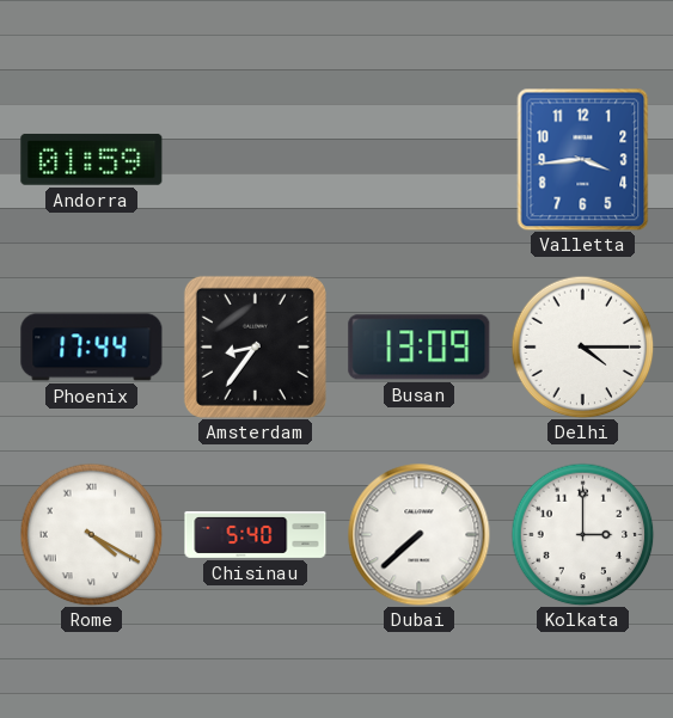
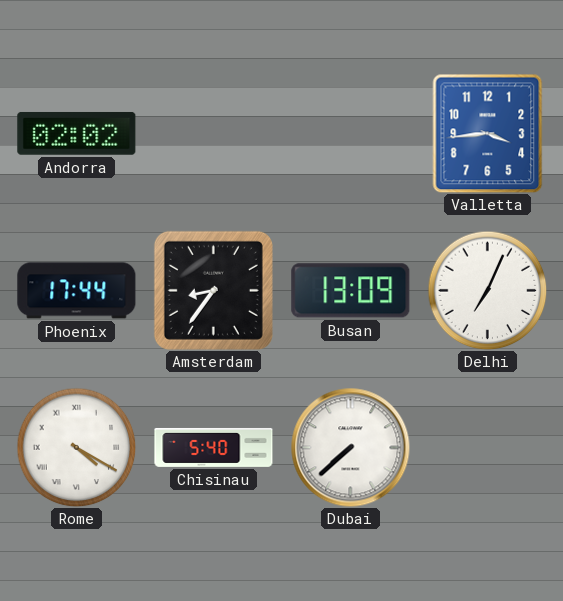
Andorra: 01:59 -> 02:02 (77, 133)
Delhi: 4:15 -> 7:04 (487, 290)
Kolkata: 3:00 -> none (582, 534)
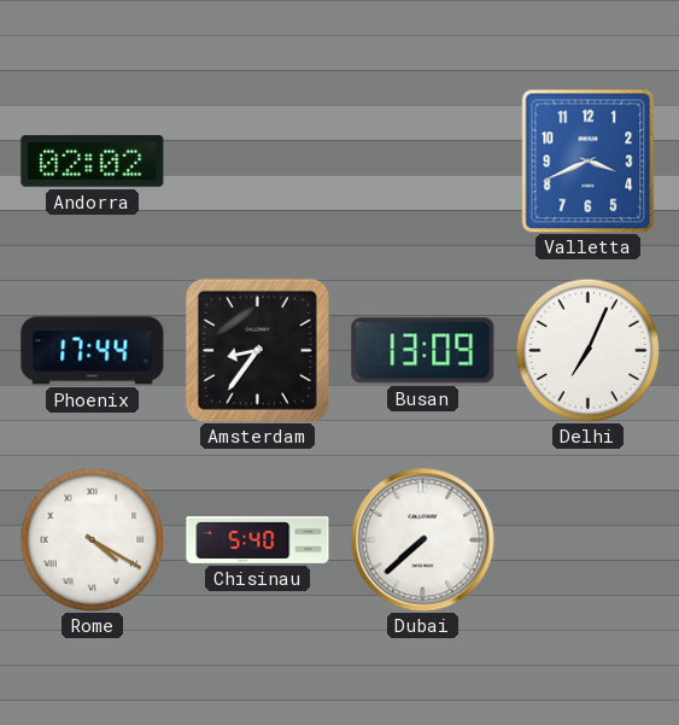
Valletta: 3:44 -> 3:41 (589, 160)
